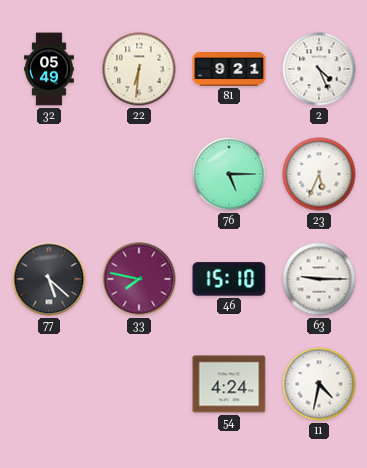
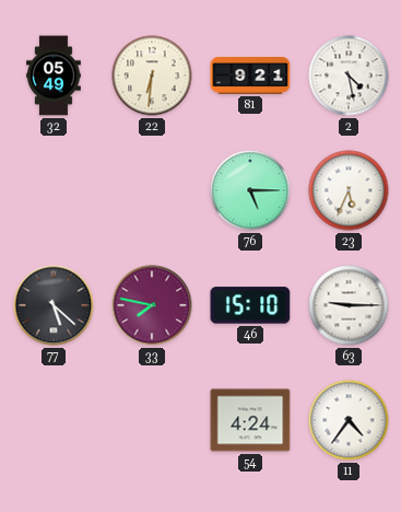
2: 4:26 -> 4:28 (349, 75)
11: 4:32 -> 4:36 (349, 420)
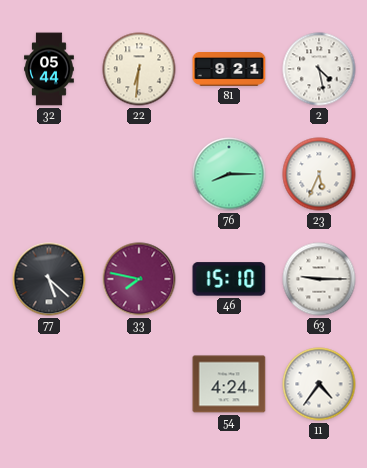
32: 05:49 -> 05:44 (49, 69)
76: 5:15 -> 8:15 (229, 174)
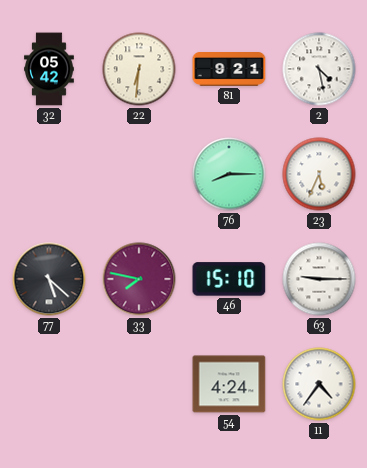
32: 05:44 -> 05:42 (49, 69)
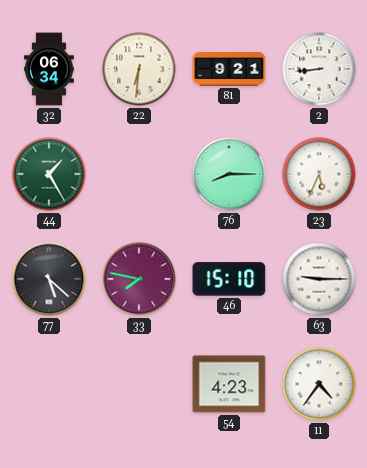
32: 05:42 -> 06:34 (49, 69)
2: 4:28 -> 8:44 (319, 69)
44: none -> 1:25 (49, 174)
54: 4:24 -> 4:23 (229, 384)
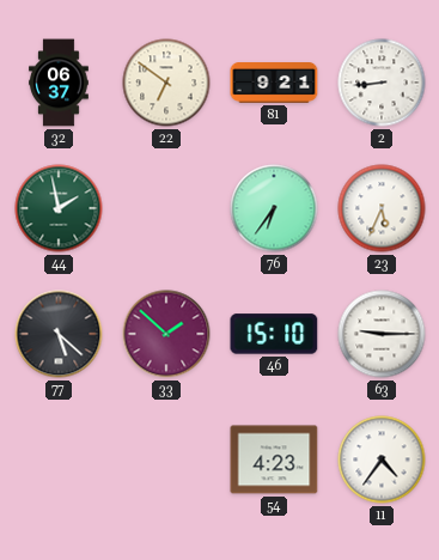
32: 06:34 -> 06:37 (59, 83)
22: 6:31 -> 6:51 (166, 83)
44: 1:25 -> 1:58 (59, 208)
76: 8:15 -> 6:36 (274, 208)
33: 7:47 -> 1:52 (166, 334)
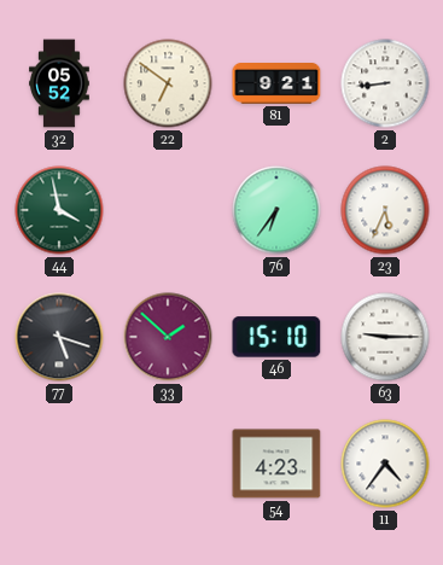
32: 06:37 -> 05:52 (59, 83)
44: 1:58 -> 3:58 (59, 210)
77: 5:22 -> 5:18 (59, 337)
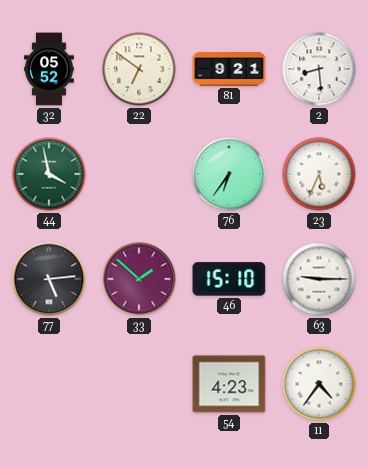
2: 8:44 -> 8:29 (319, 69)
77: 5:18 -> 5:14 (49, 279)
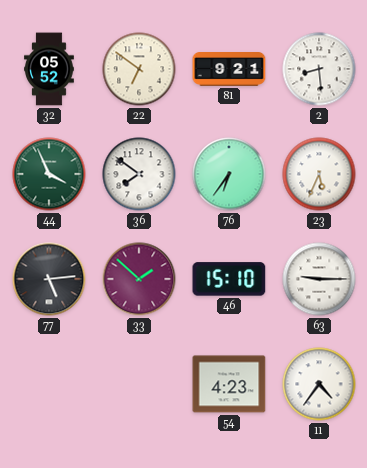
44: 3:58 -> 3:56 (49, 174)
36: none -> 7:51 (139, 174)
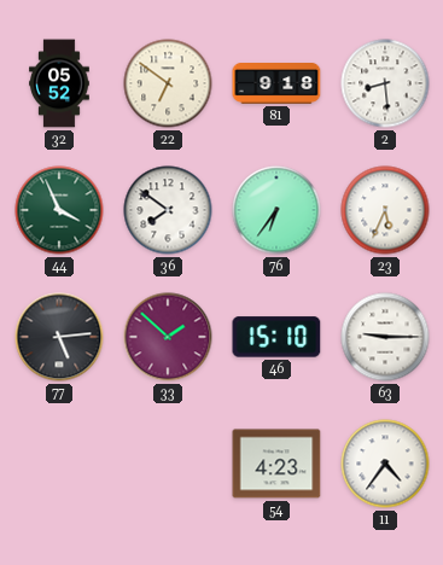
81: 9:21 -> 9:18 (276, 83)
